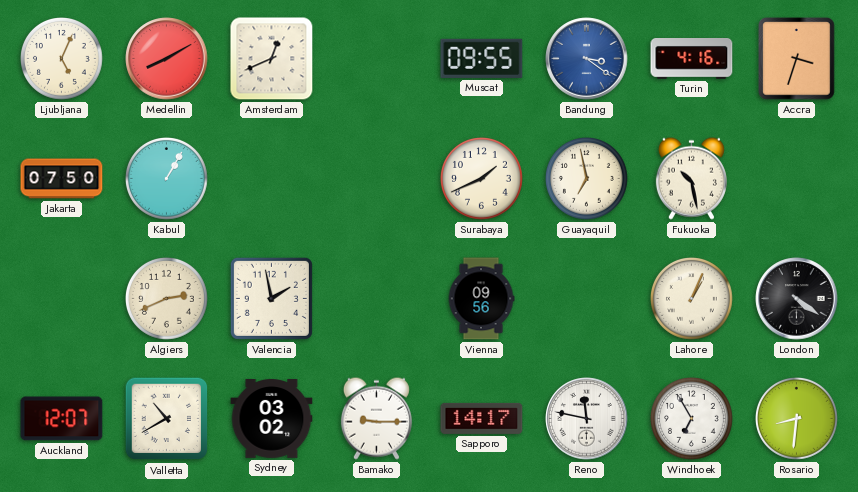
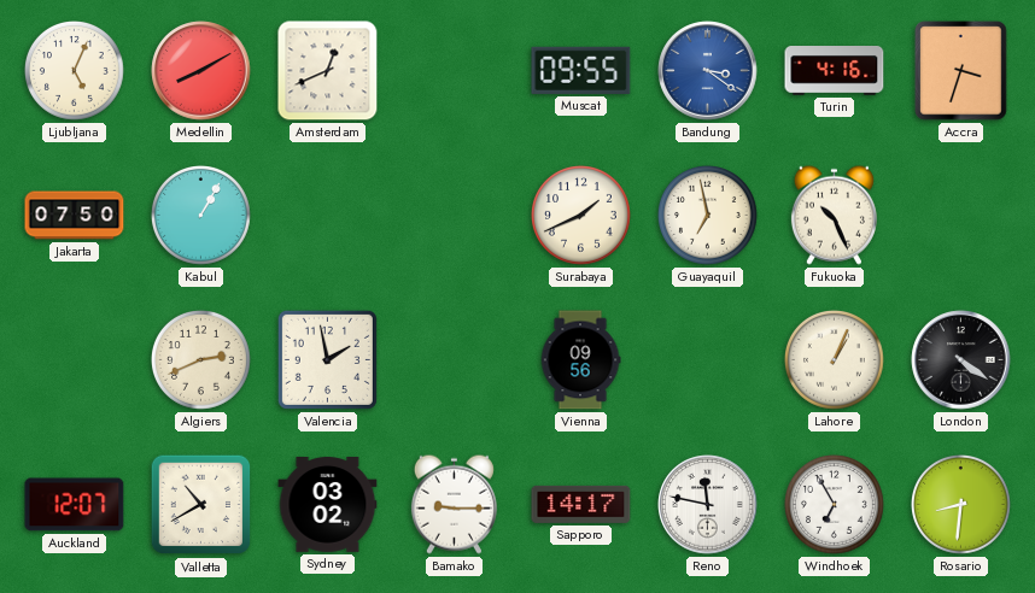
Fukuoka: 10:28 -> 10:26 (834, 215)
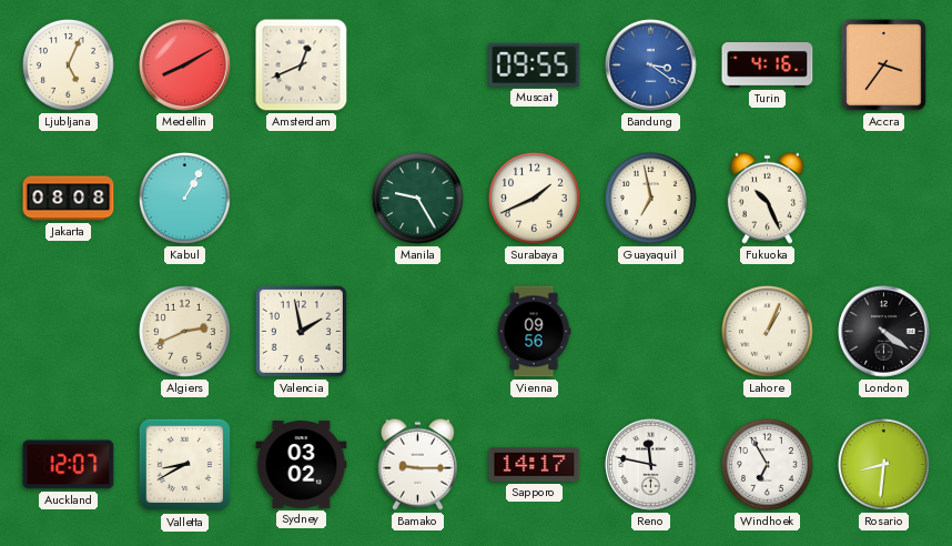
Accra: 3:33 -> 3:36 (884, 65)
Jakarta: 07:50 -> 08:08 (69, 199)
Manila: none -> 9:25 (418, 199)
Valletta: 10:40 -> 8:40 (185, 465)
